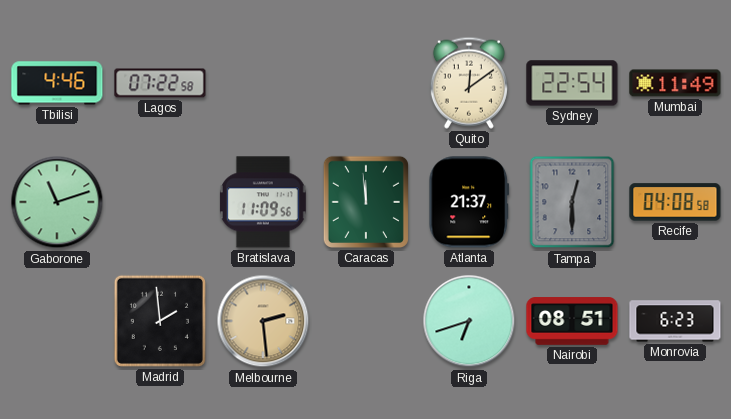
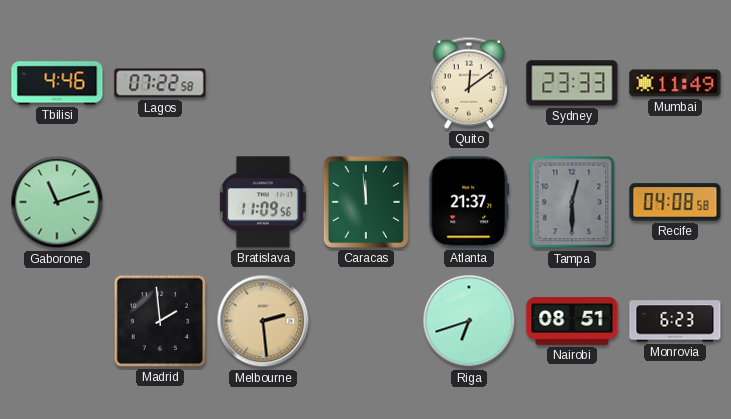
Sydney: 22:54 -> 23:33 (572, 83)
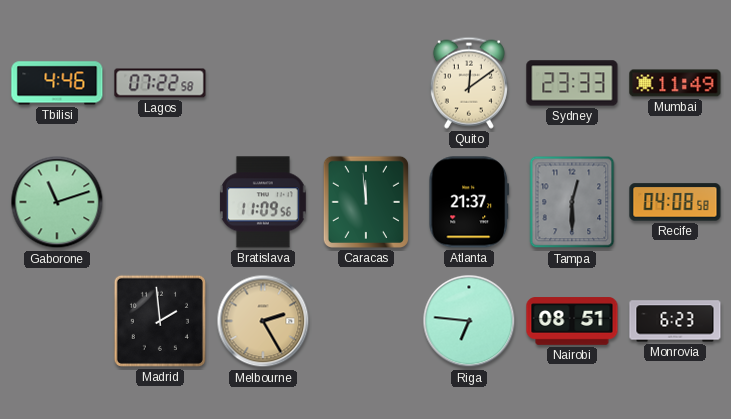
Melbourne: 2:29 -> 2:25 (263, 321)
Riga: 6:42 -> 6:46 (469, 321)
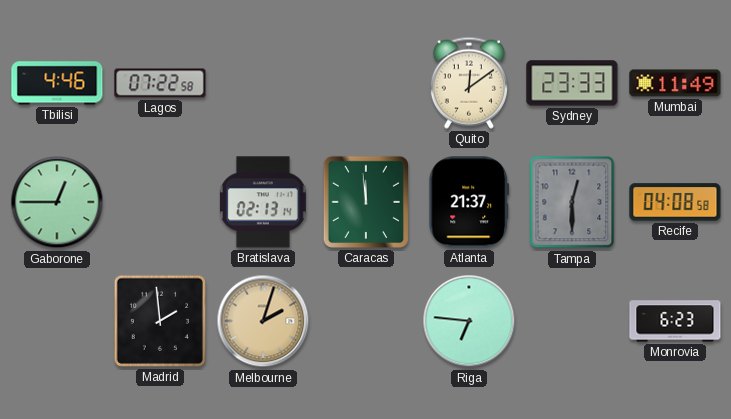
Gaborone: 11:12 -> 12:45 (57, 202)
Bratislava: 11:09 -> 02:13 (263, 202)
Melbourne: 2:25 -> 2:03 (263, 321)
Nairobi: 08:51 -> none (572, 321)
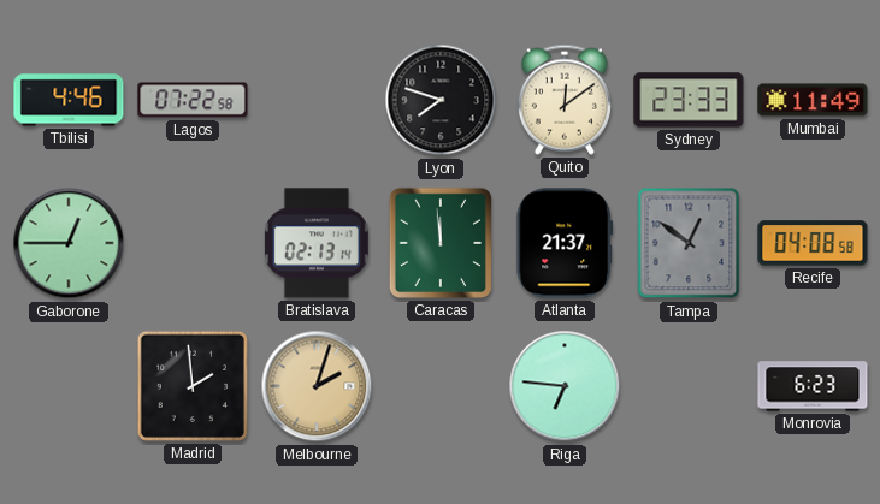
Lyon: none -> 7:48 (441, 100)
Tampa: 12:30 -> 12:51 (689, 243)
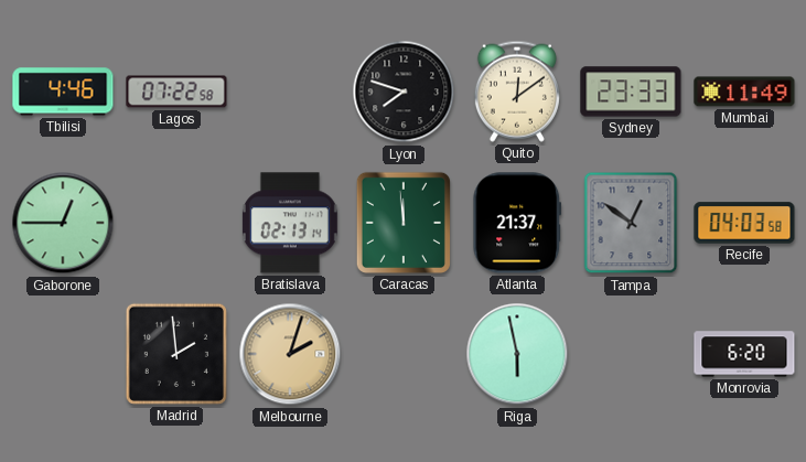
Recife: 04:08 -> 04:03 (744, 223)
Riga: 6:46 -> 5:58 (517, 354)
Monrovia: 6:23 -> 6:20 (744, 354)
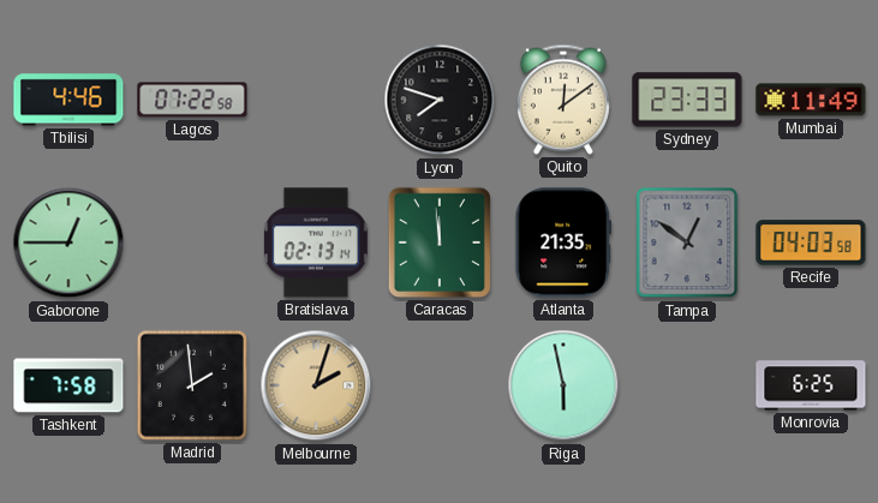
Atlanta: 21:37 -> 21:35 (563, 242)
Tashkent: none -> 7:58 (68, 385)
Monrovia: 6:20 -> 6:25 (811, 385)
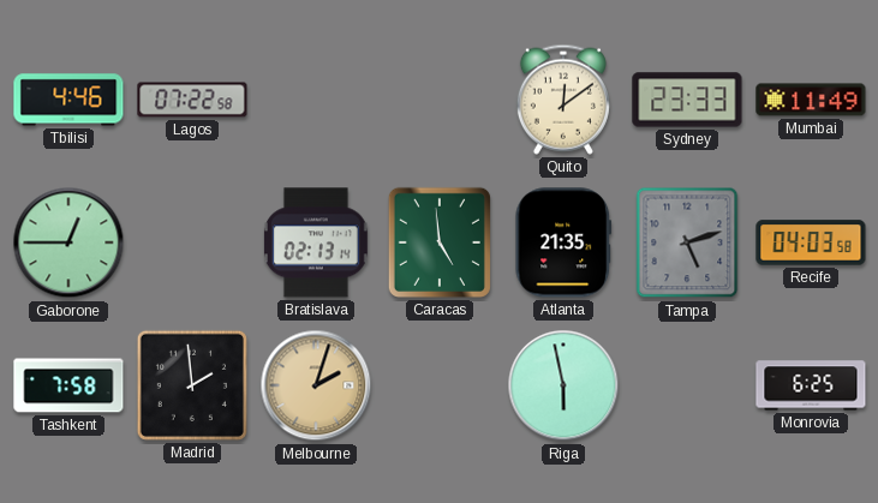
Lyon: 7:48 -> none (440, 100)
Caracas: 11:59 -> 4:59 (440, 242)
Tampa: 12:51 -> 5:12 (687, 242)
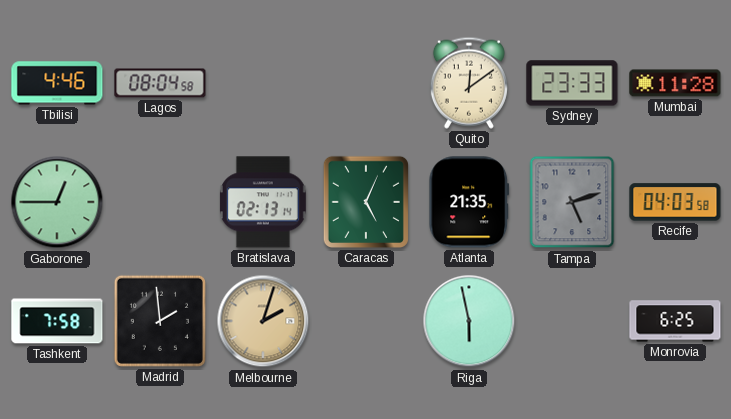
Lagos: 07:22 -> 08:04 (160, 83)
Mumbai: 11:49 -> 11:28 (675, 83)
Caracas: 4:59 -> 5:04 (366, 202)
